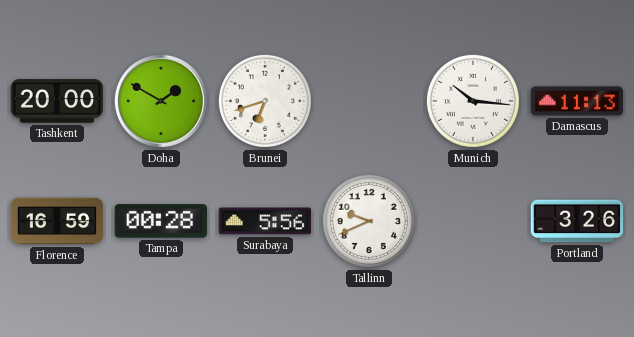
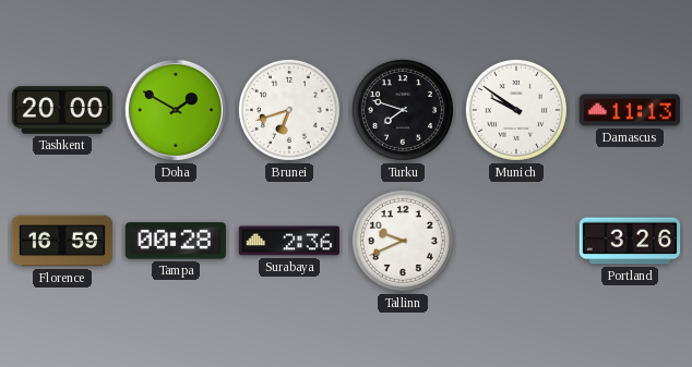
Turku: none -> 7:48 (403, 110)
Munich: 10:16 -> 9:51 (516, 110)
Surabaya: 5:56 -> 2:36 (289, 241)
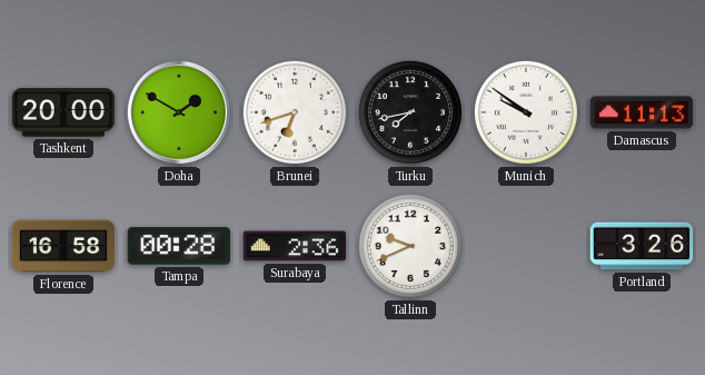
Turku: 7:48 -> 7:43 (410, 112)
Florence: 16:59 -> 16:58 (63, 246)
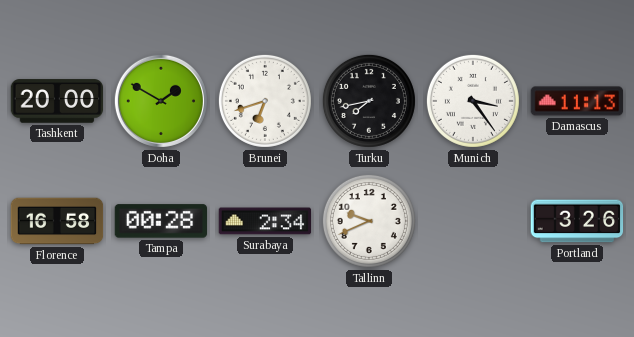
Munich: 9:51 -> 3:24 (473, 101)
Surabaya: 2:36 -> 2:34 (265, 221)
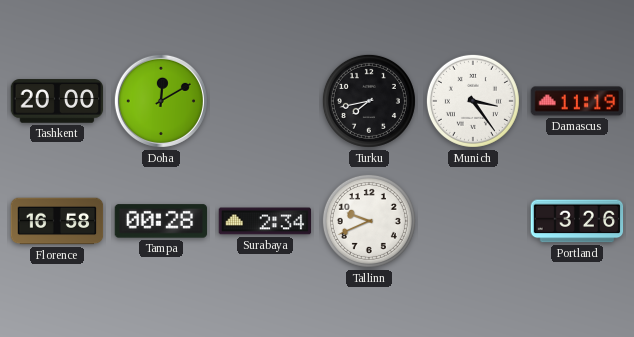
Doha: 1:50 -> 12:10 (161, 101)
Brunei: 6:42 -> none (265, 101)
Damascus: 11:13 -> 11:19 (577, 101)
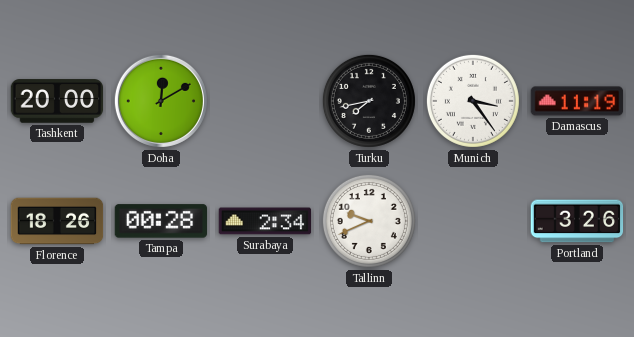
Florence: 16:58 -> 18:26 (57, 221)
